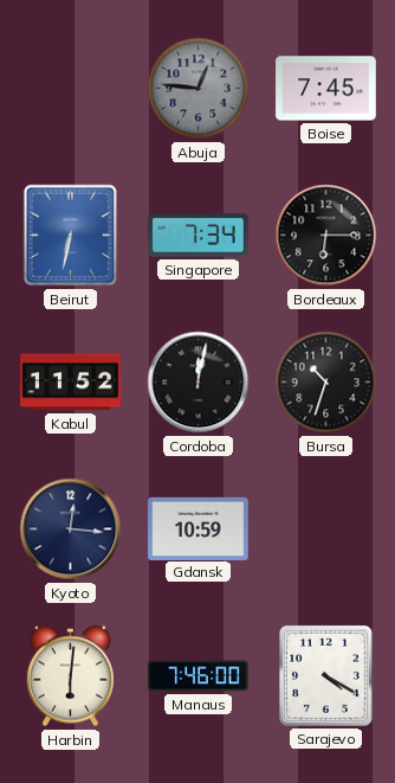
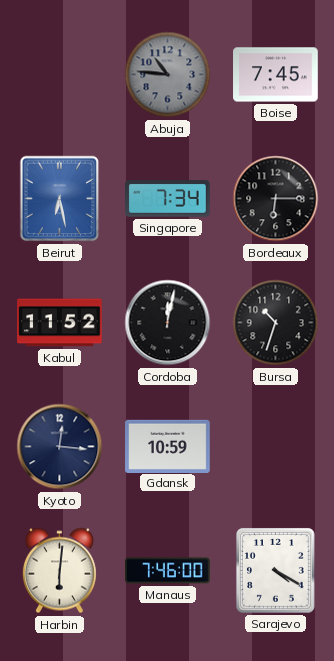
Abuja: 12:46 -> 10:46 (168, 75)
Beirut: 6:32 -> 6:28 (60, 199)
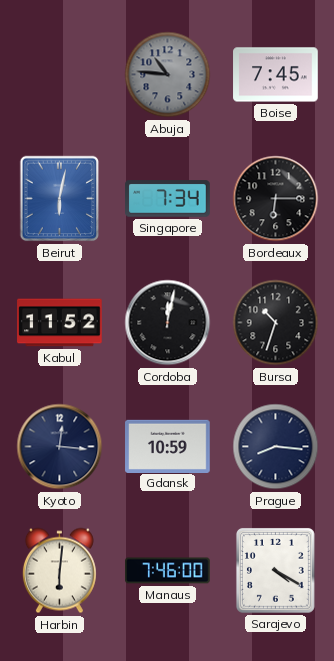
Beirut: 6:28 -> 6:02 (60, 199)
Prague: none -> 8:16 (276, 447)
